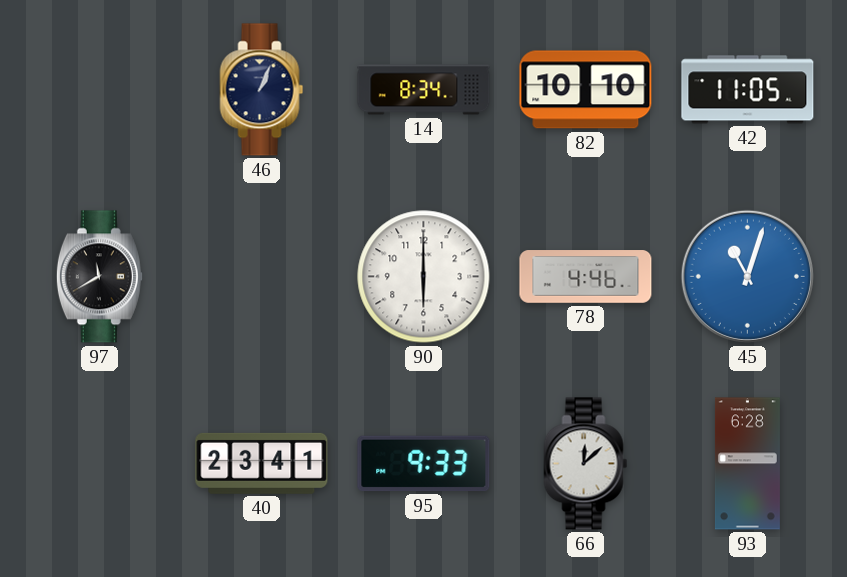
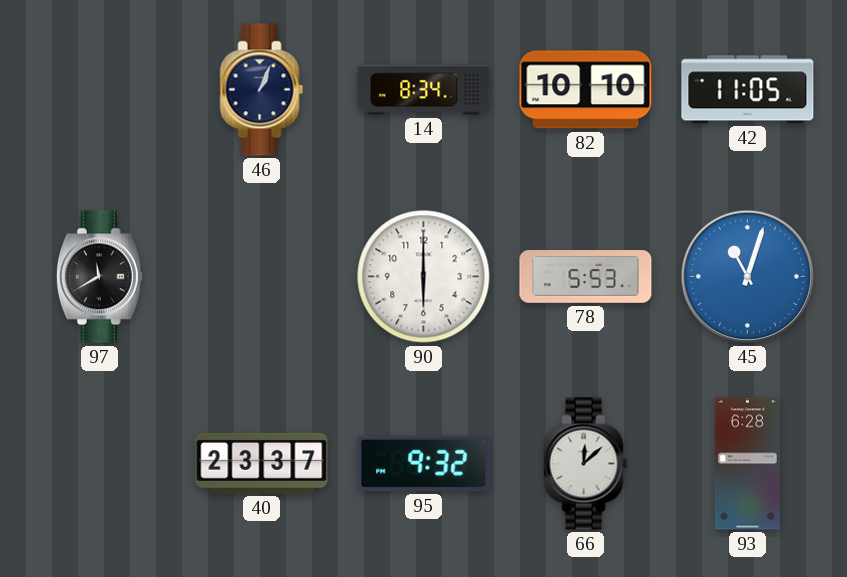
78: 4:46 -> 5:53 (586, 277)
40: 23:41 -> 23:37 (262, 463)
95: 9:33 -> 9:32 (424, 464)
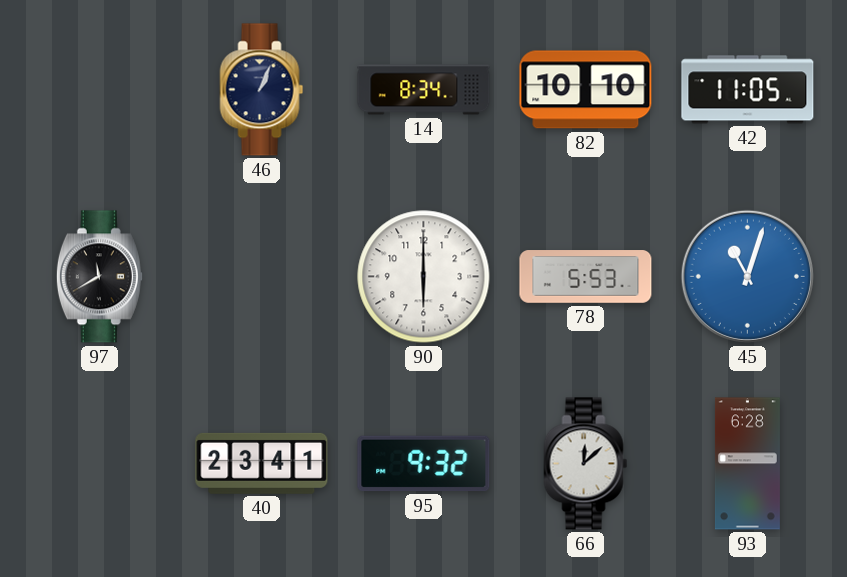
40: 23:37 -> 23:41 (262, 463)
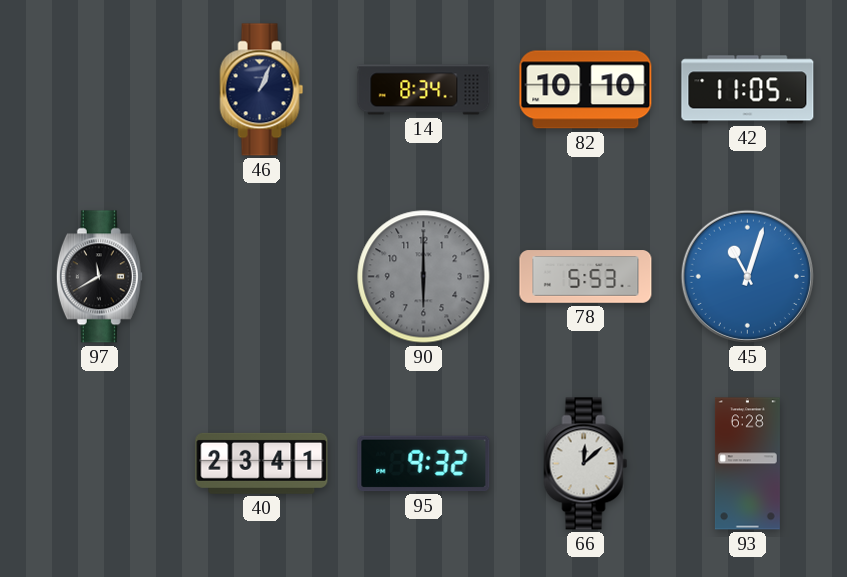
90 dial: white -> grey (424, 277)
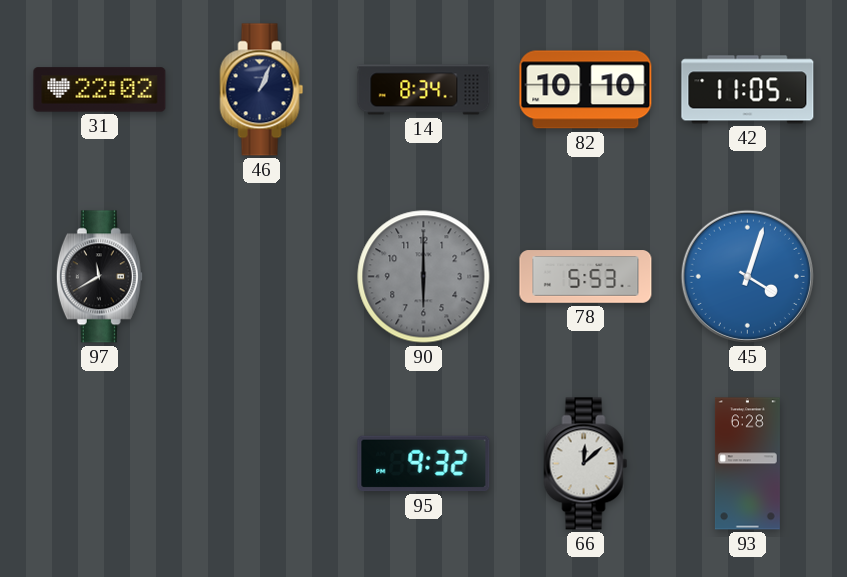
31: none -> 22:02 (100, 90)
45: 11:03 -> 4:03 (747, 276)
40: 23:41 -> none (262, 463)
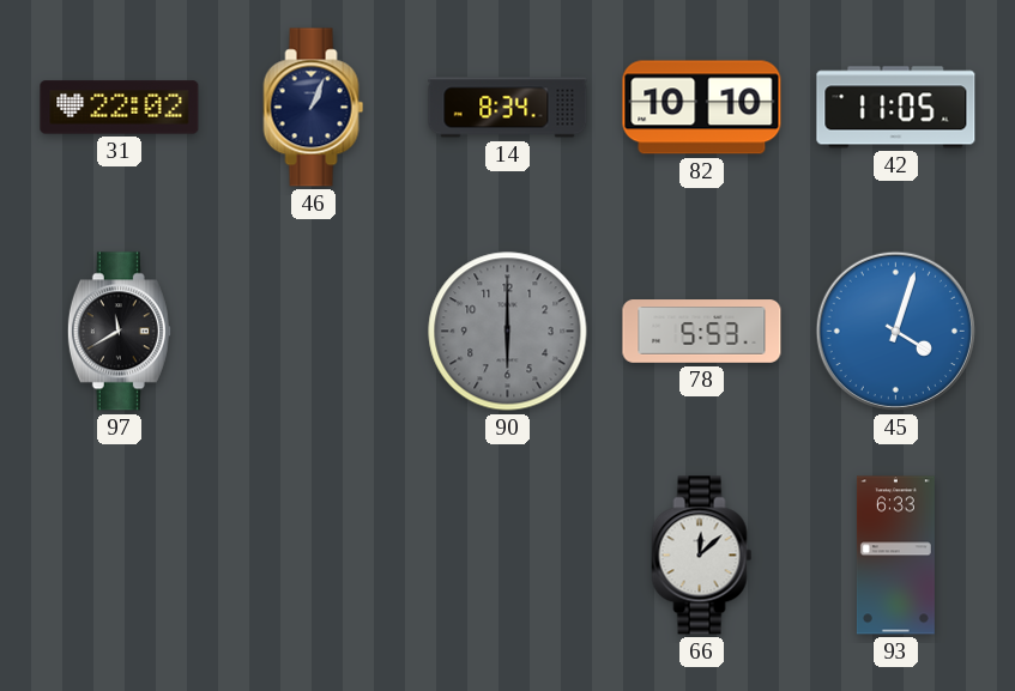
95: 9:32 -> none (424, 464)
93: 6:28 -> 6:33 (895, 556)
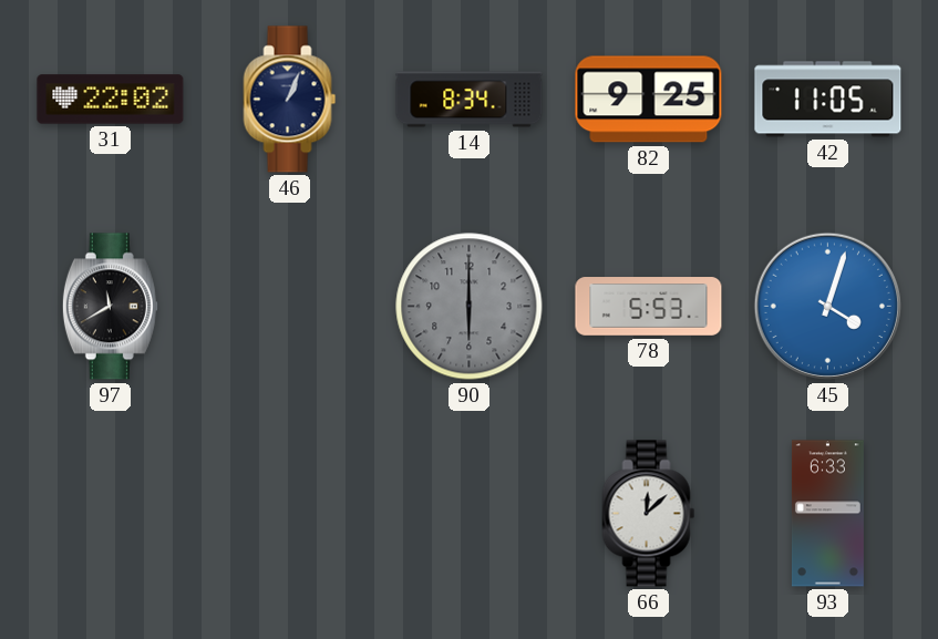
82: 10:10 -> 9:25 (649, 100)
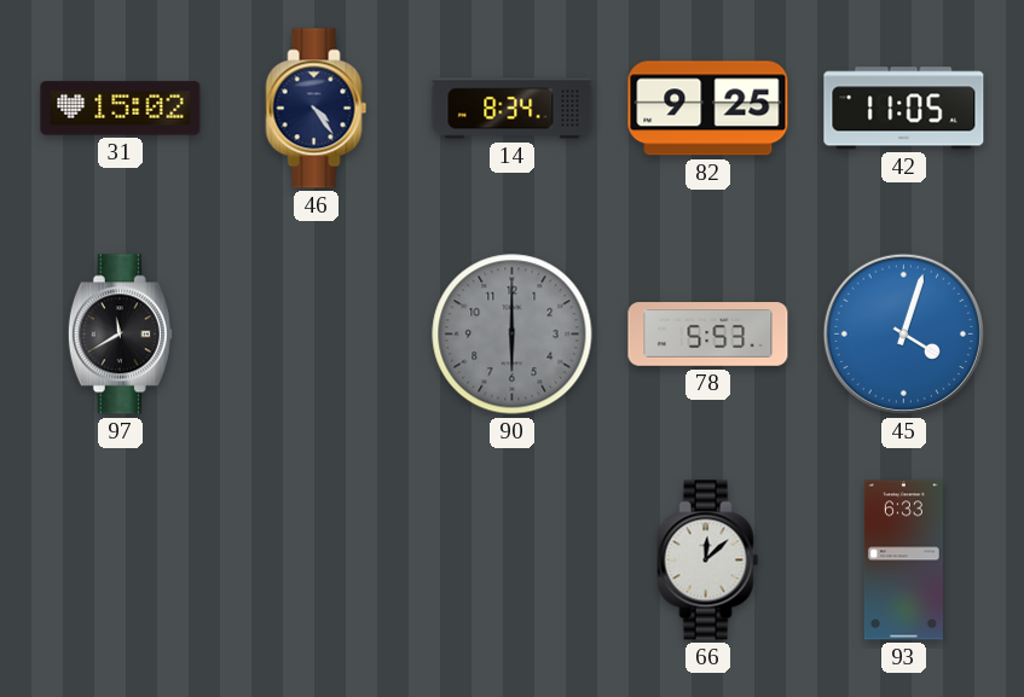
31: 22:02 -> 15:02 (121, 109)
46: 1:04 -> 4:24 (317, 109)
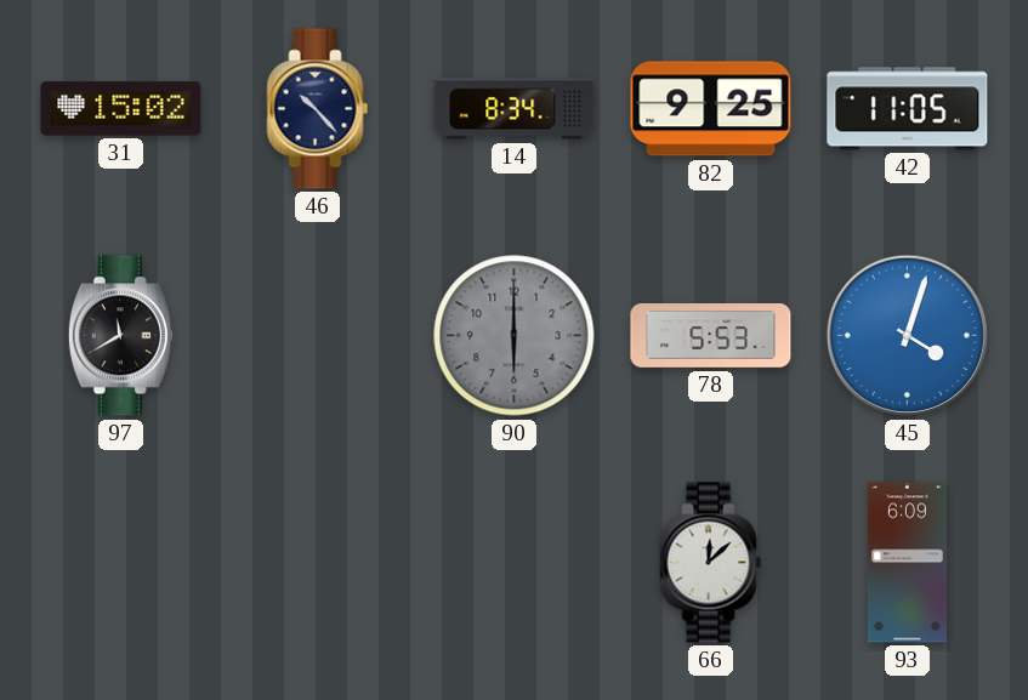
46: 4:24 -> 10:23 (318, 109)
93: 6:33 -> 6:09 (907, 563)
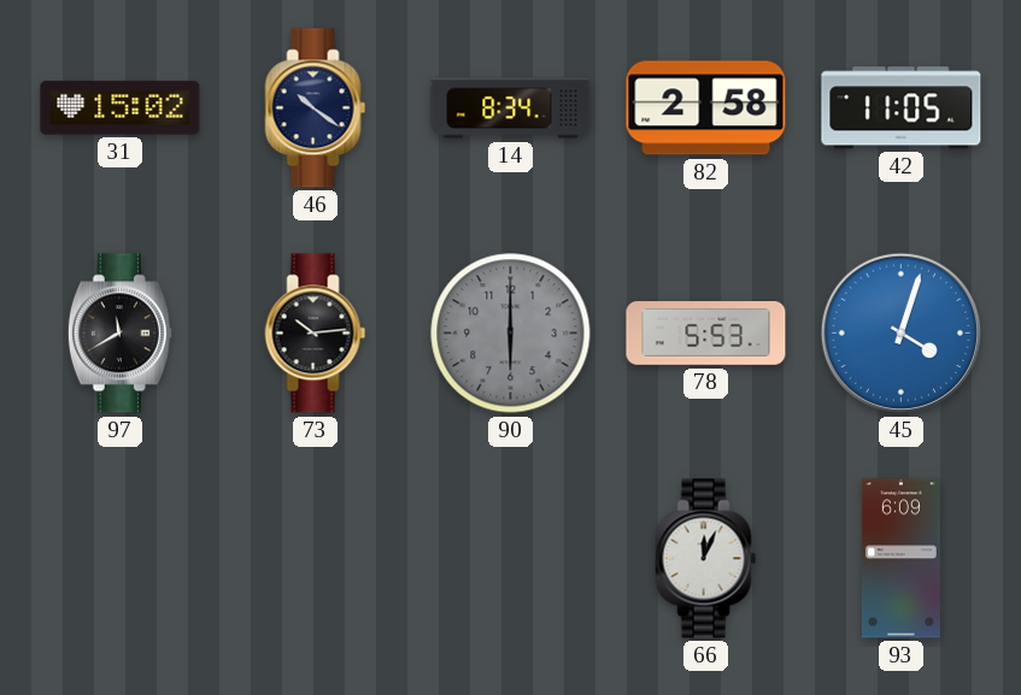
46: 10:23 -> 10:21 (316, 108)
82: 9:25 -> 2:58 (706, 108)
73: none -> 10:14 (316, 334)
66: 12:08 -> 12:04 (706, 559)
